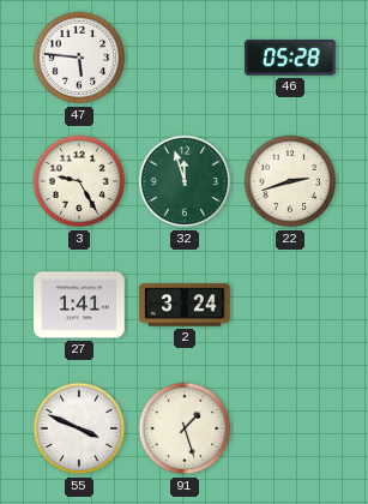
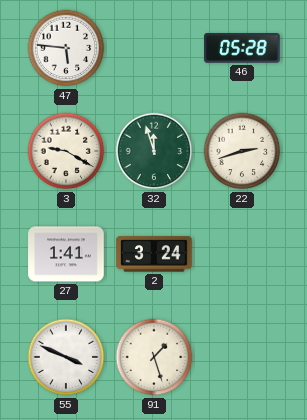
3: 9:25 -> 9:20 (66, 151)
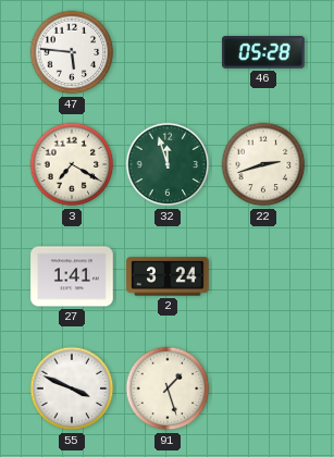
3: 9:20 -> 7:20 (72, 164)
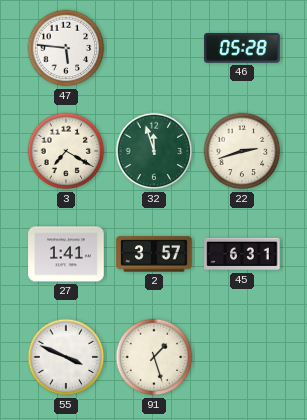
2: 3:24 -> 3:57 (154, 254)
45: none -> 6:31 (242, 254)
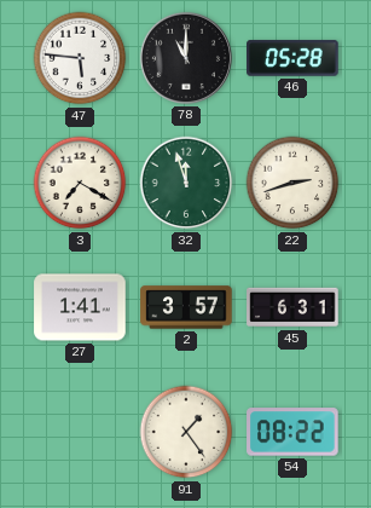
78: none -> 11:00 (186, 58)
55: 3:49 -> none (66, 357)
91: 1:27 -> 1:24 (186, 432)
54: none -> 08:22 (292, 432)
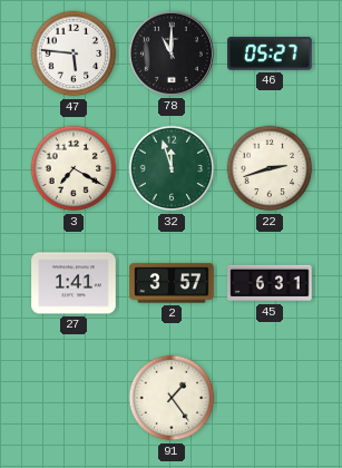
46: 05:28 -> 05:27 (270, 53)
54: 08:22 -> none (292, 432)
